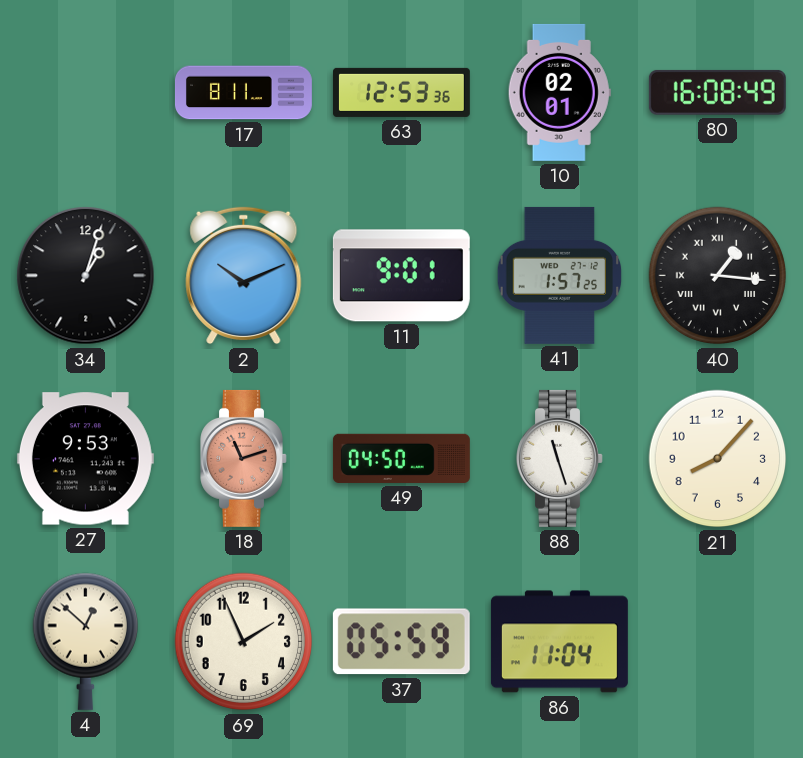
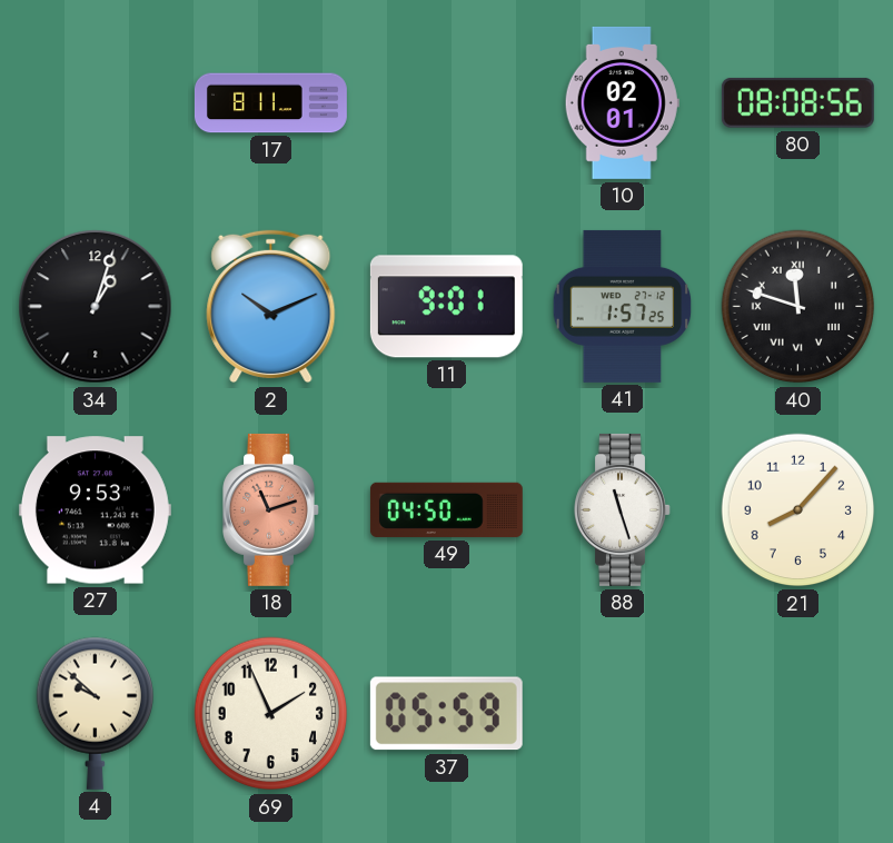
63: 12:53 -> none (401, 92)
80: 16:08 -> 08:08 (797, 102)
40: 1:16 -> 11:48 (798, 307)
4: 12:52 -> 9:52 (95, 713)
86: 11:04 -> none (559, 642)
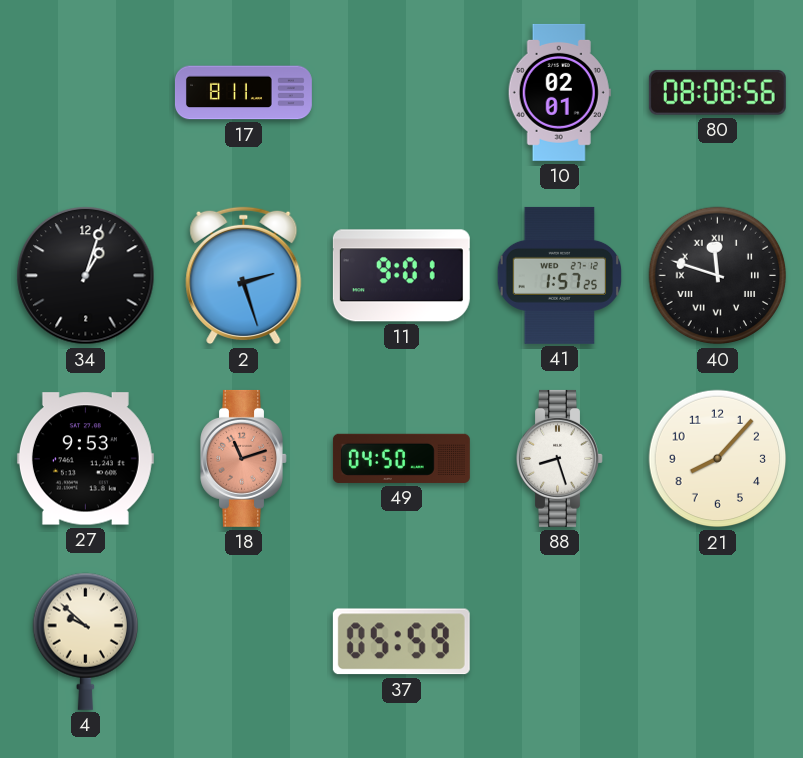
2: 10:11 -> 2:27 (244, 276)
88: 11:27 -> 8:27 (560, 458)
69: 1:56 -> none (271, 714)
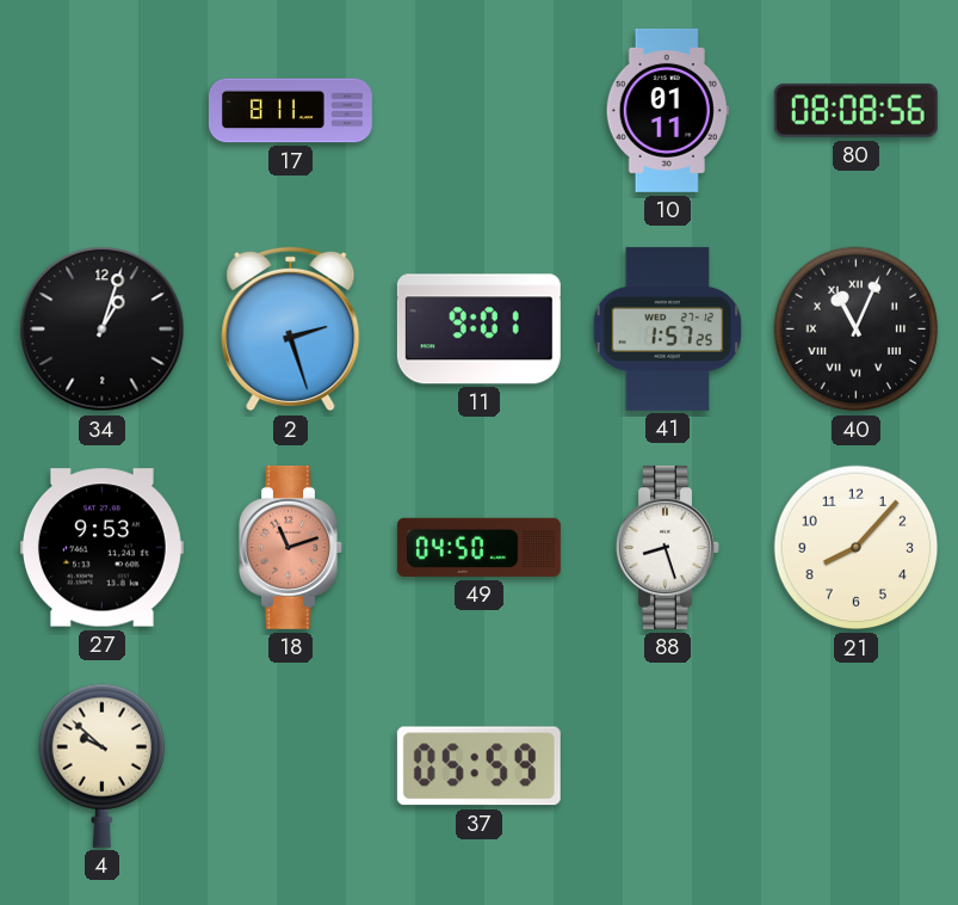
10: 02:01 -> 01:11 (667, 110)
40: 11:48 -> 11:04 (857, 330)
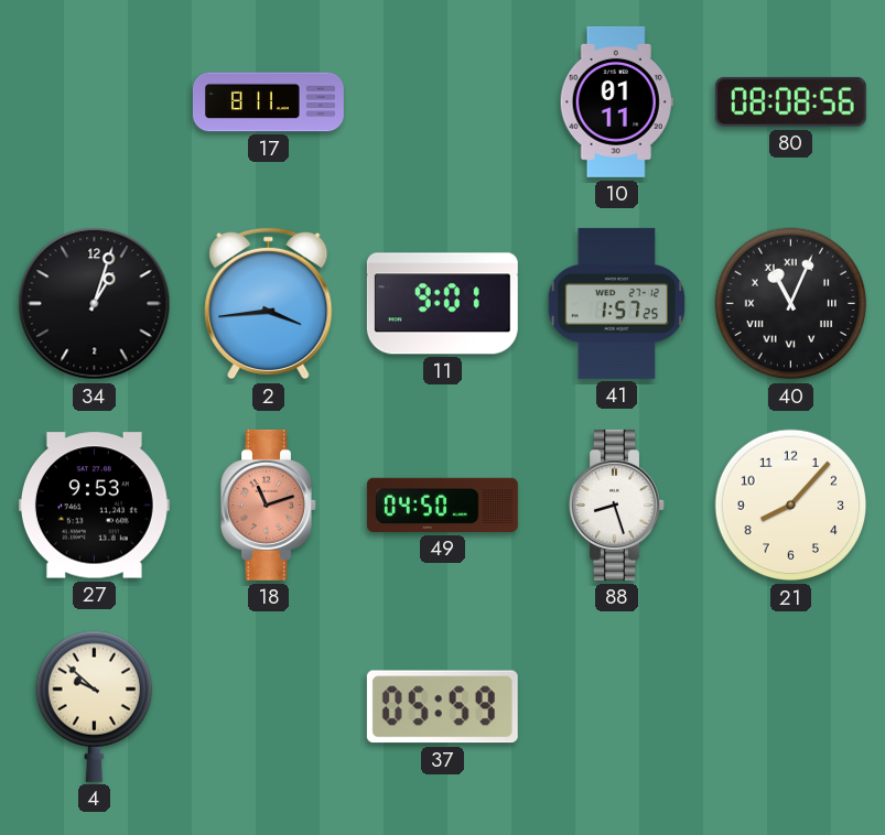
2: 2:27 -> 3:44 (269, 304)
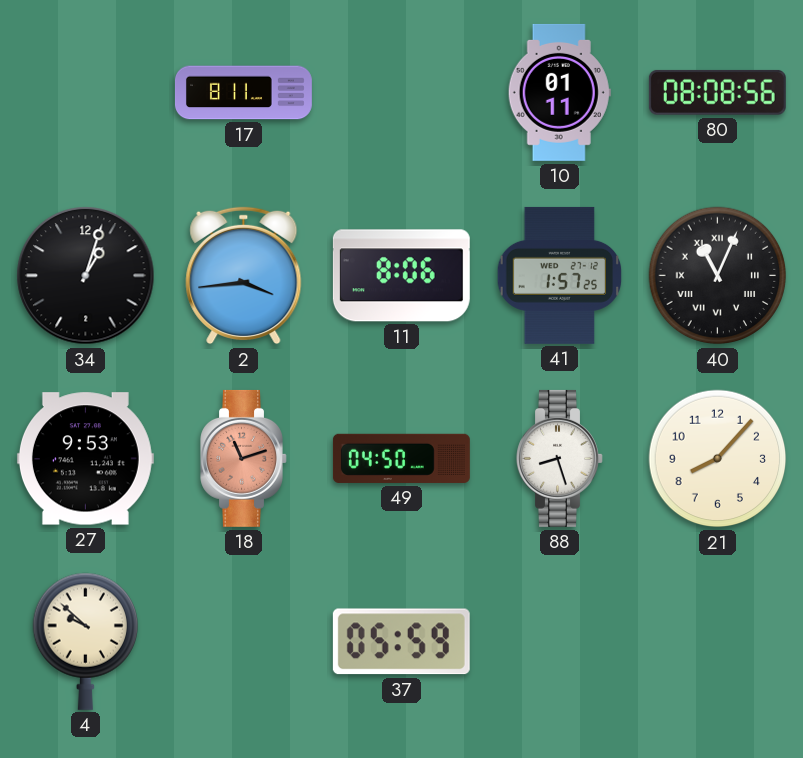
11: 9:01 -> 8:06 (401, 276)
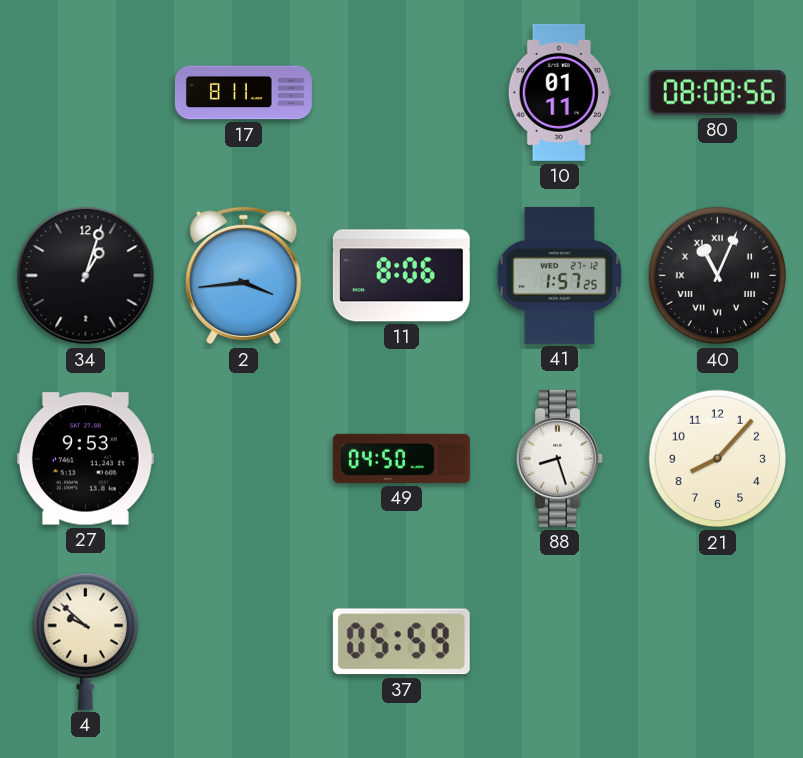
18: 11:12 -> none (244, 458)
